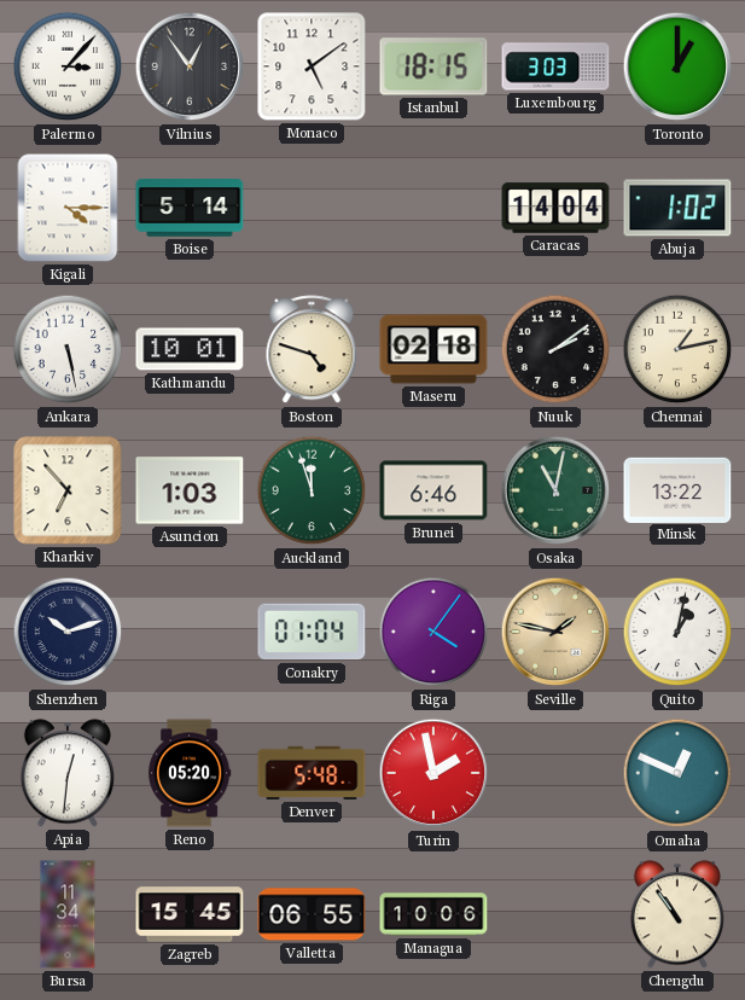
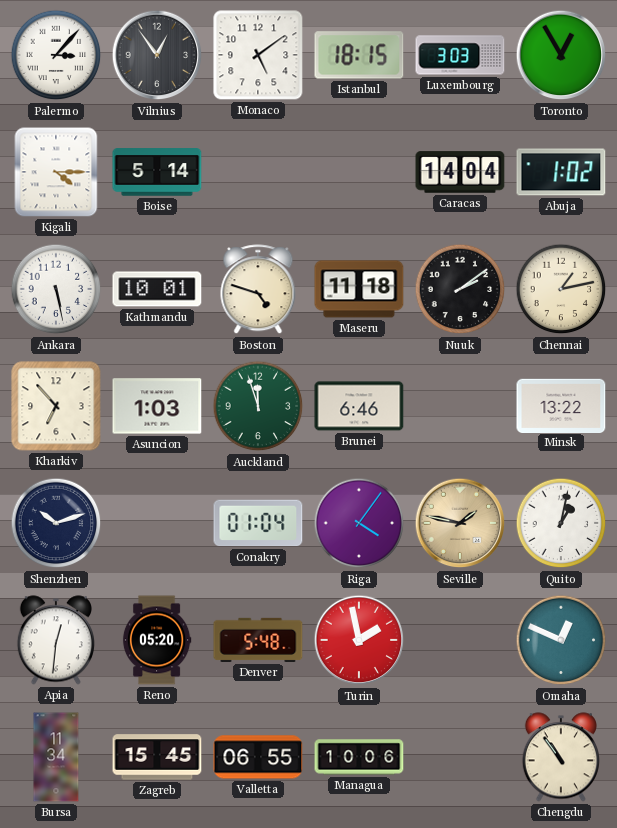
Toronto: 1:00 -> 12:55 (561, 55)
Maseru: 02:18 -> 11:18 (359, 289)
Osaka: 11:02 -> none (555, 490)
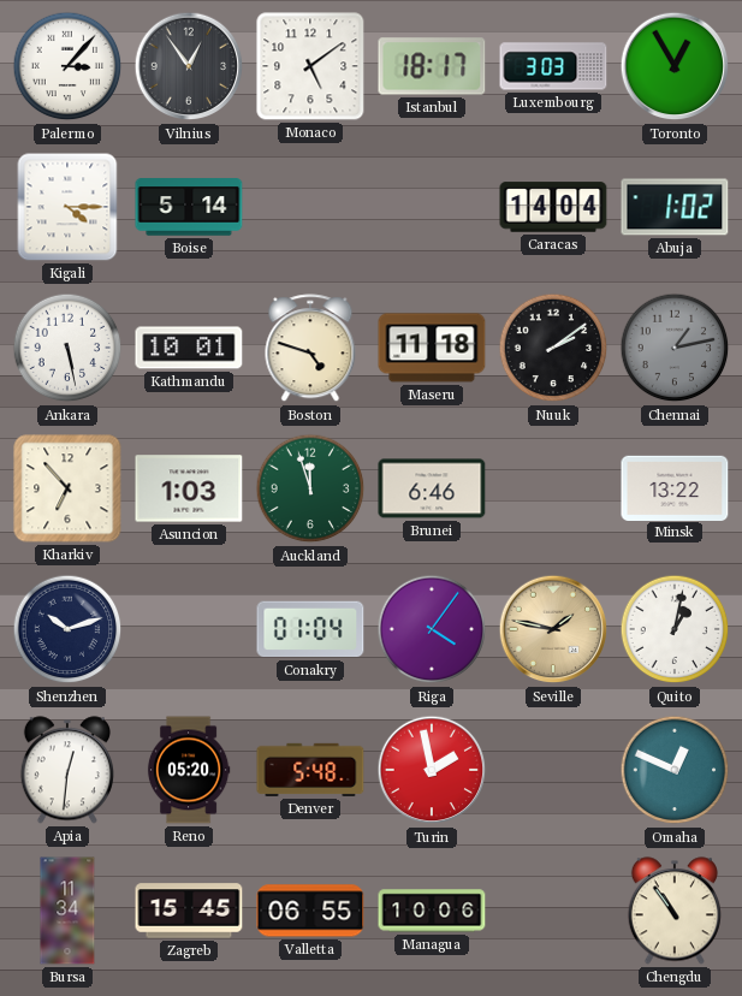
Istanbul: 18:15 -> 18:17 (432, 66)
Chennai dial: cream -> grey (675, 348)
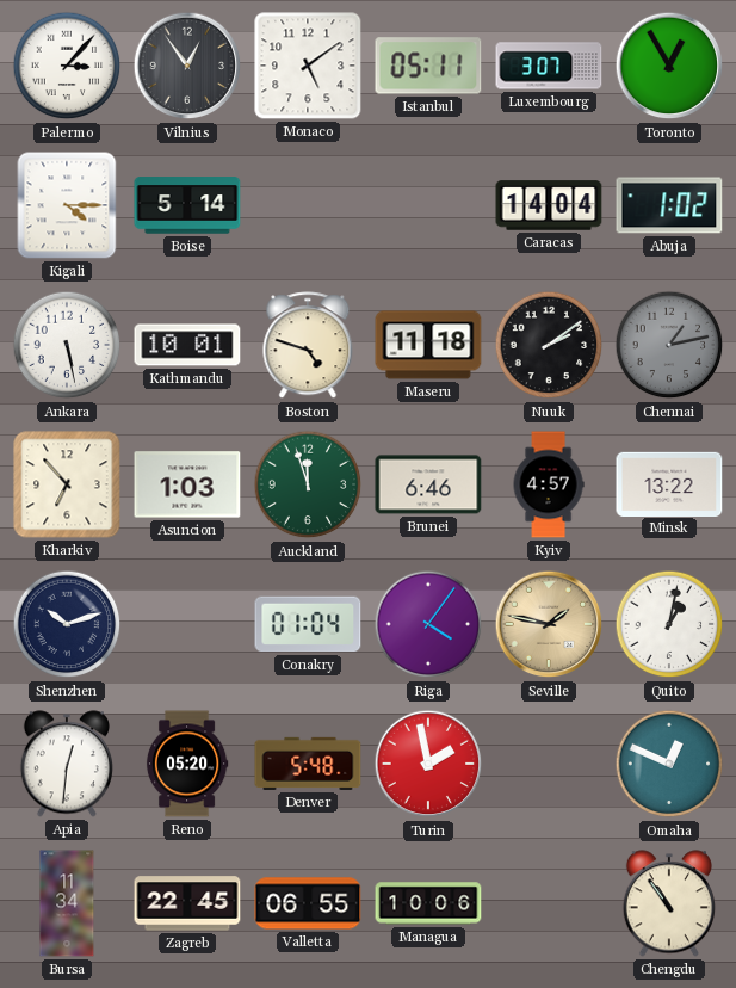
Istanbul: 18:17 -> 05:11 (428, 66)
Luxembourg: 3:03 -> 3:07 (549, 66)
Kyiv: none -> 4:57 (549, 484)
Zagreb: 15:45 -> 22:45 (187, 903)
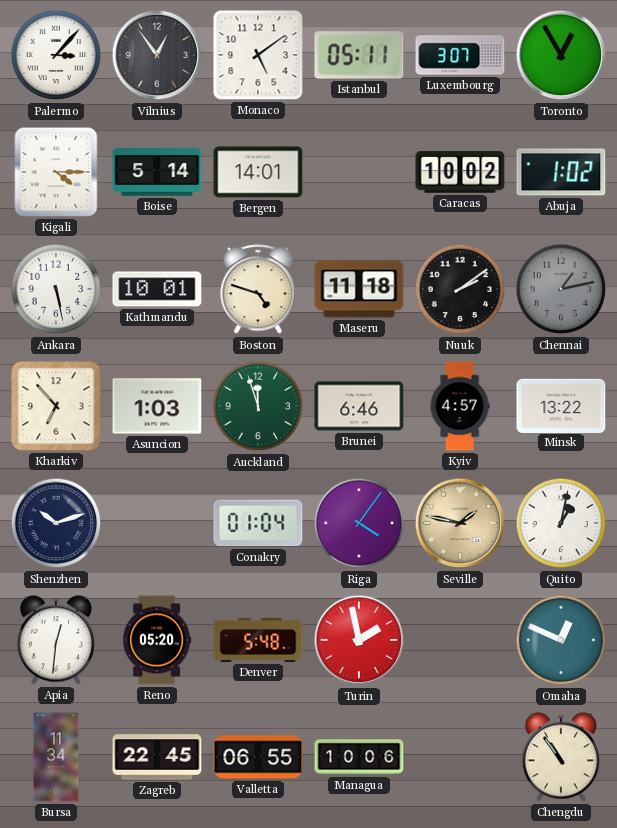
Bergen: none -> 14:01 (258, 172)
Caracas: 14:04 -> 10:02 (460, 172)
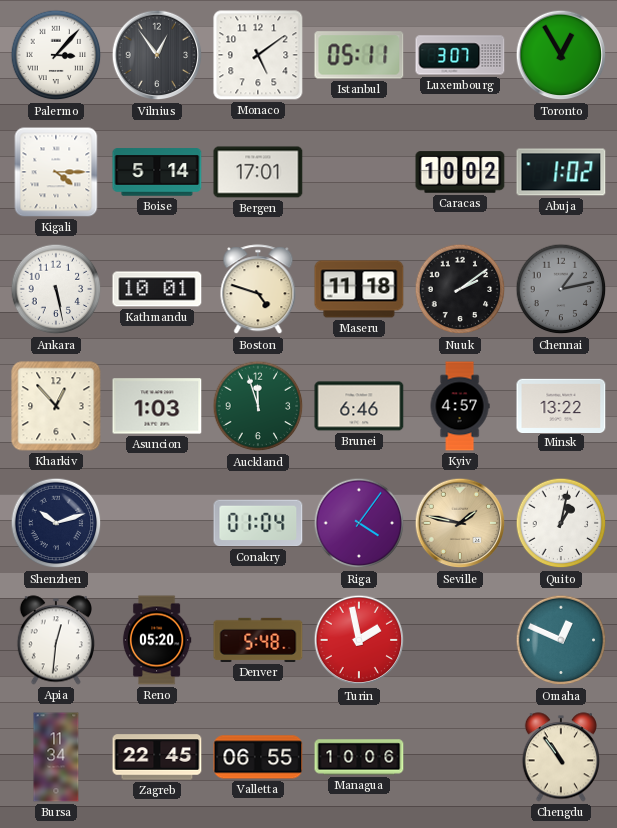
Bergen: 14:01 -> 17:01 (258, 172)
Kharkiv: 6:53 -> 12:53 (56, 406)
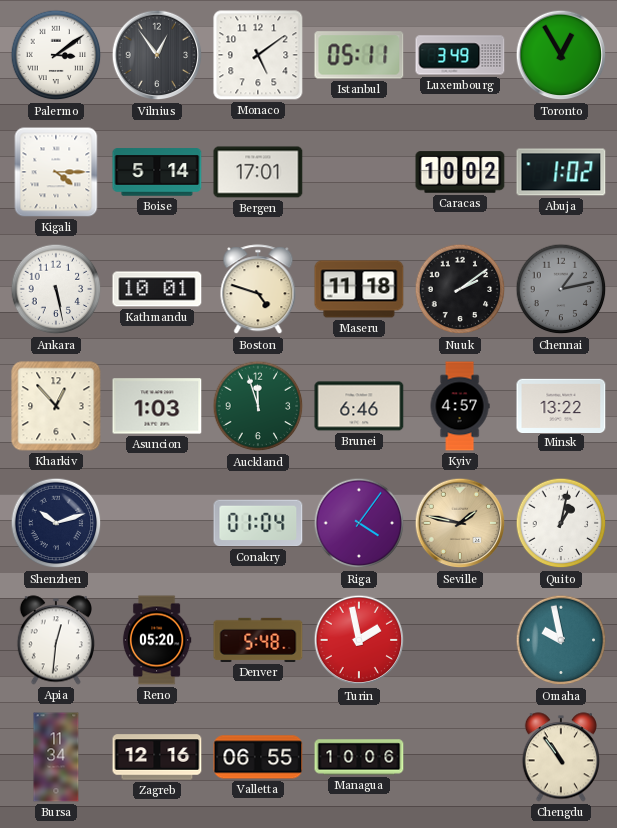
Palermo: 3:07 -> 3:09 (56, 55)
Luxembourg: 3:07 -> 3:49 (460, 55)
Omaha: 12:49 -> 9:58 (561, 640)
Zagreb: 22:45 -> 12:16 (157, 757)
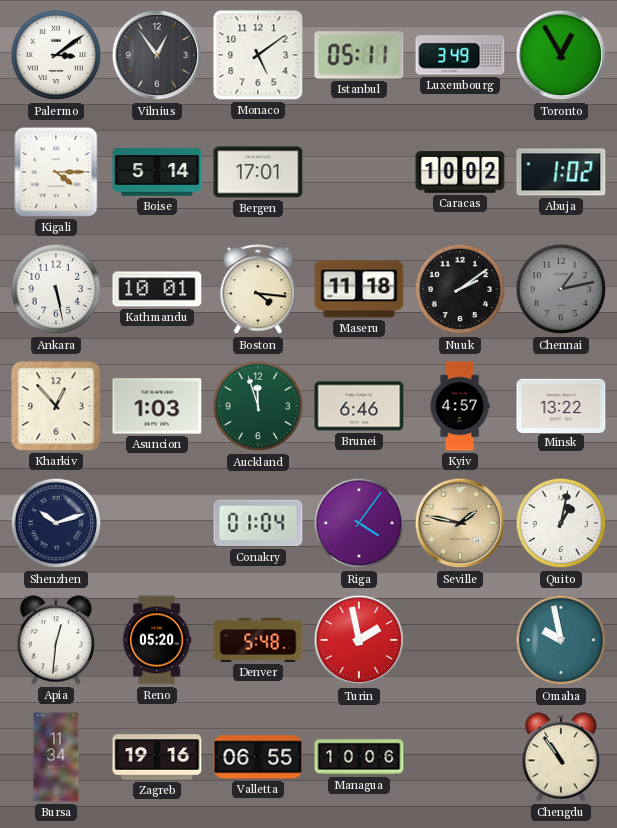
Boston: 4:48 -> 4:16 (258, 290)
Zagreb: 12:16 -> 19:16 (157, 757)
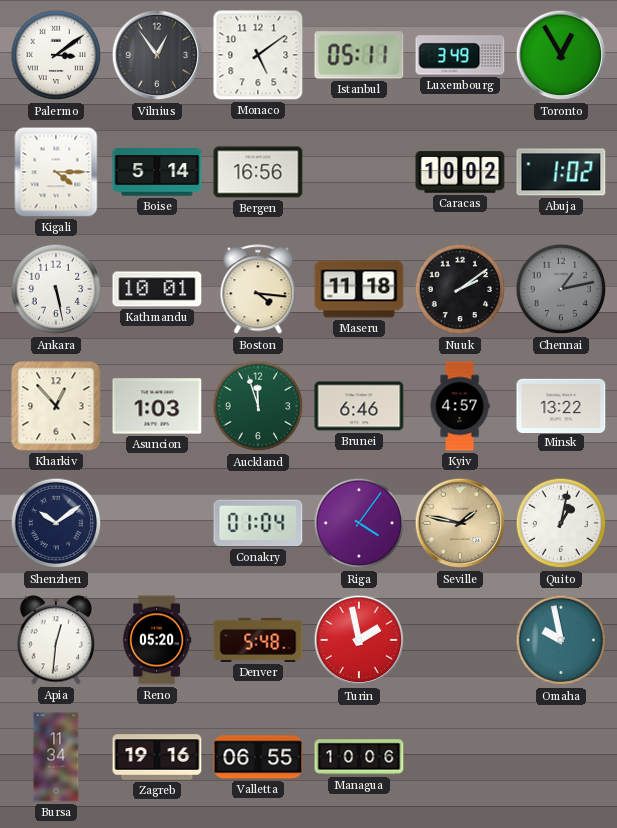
Bergen: 17:01 -> 16:56 (258, 172)
Shenzhen: 10:12 -> 10:09 (56, 523)
Chengdu: 10:54 -> none (561, 757)
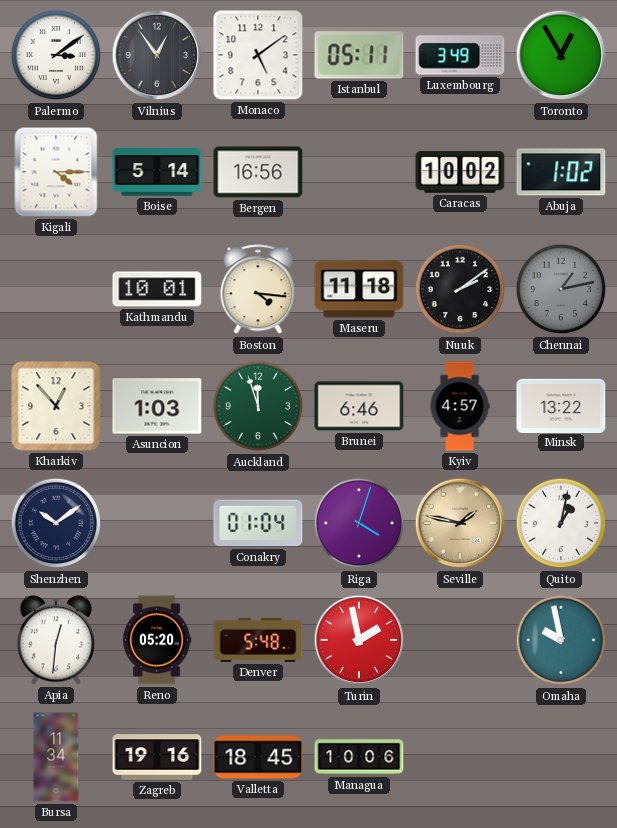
Ankara: 5:28 -> none (56, 289)
Riga: 4:06 -> 4:03 (359, 523)
Valletta: 06:55 -> 18:45 (258, 757)
